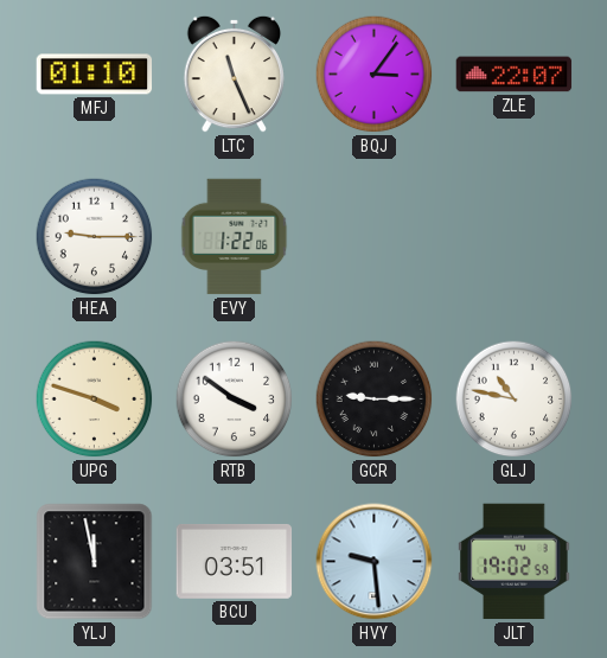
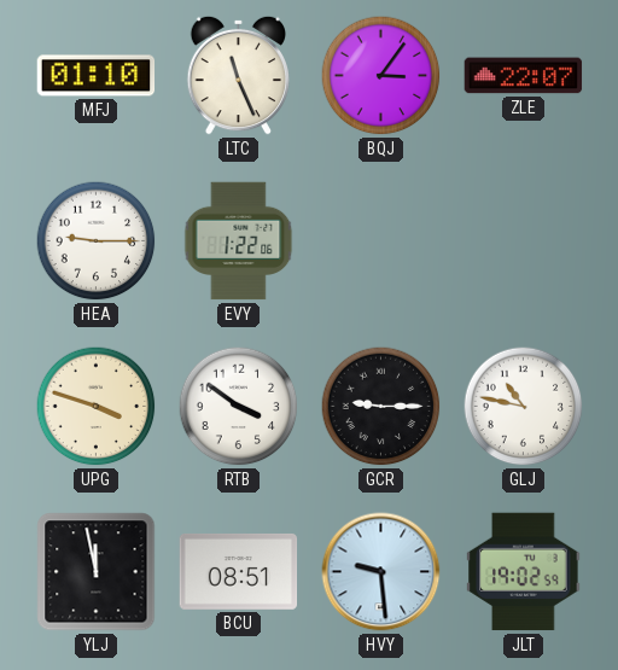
BCU: 03:51 -> 08:51 (239, 571)
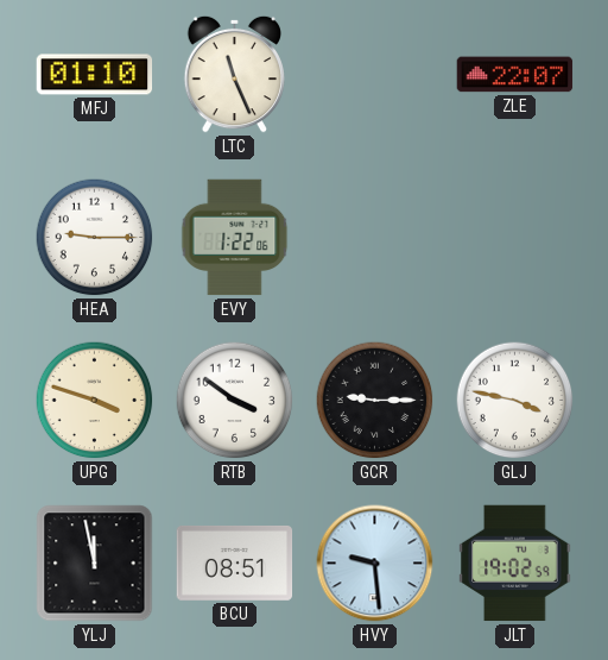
BQJ: 3:06 -> none (381, 76)
GLJ: 10:47 -> 3:47 (515, 401)
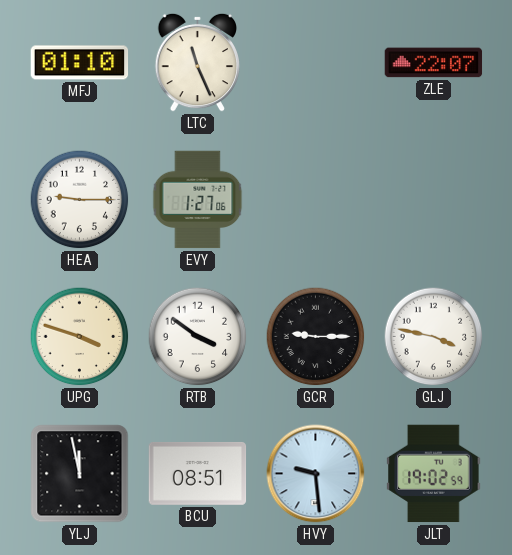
EVY: 1:22 -> 1:27 (198, 200)
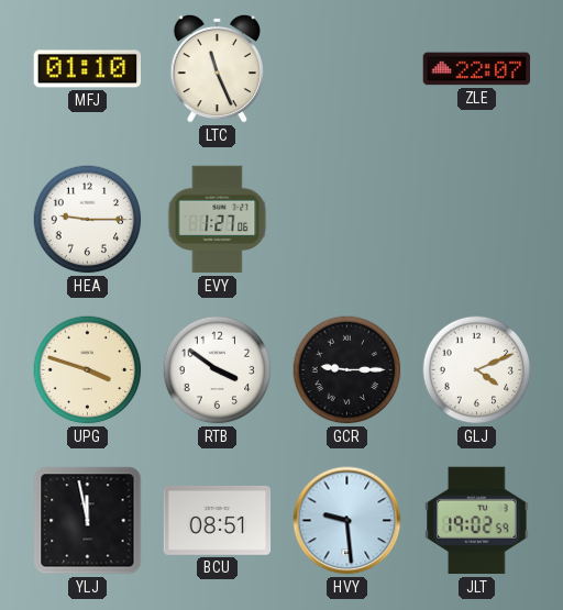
GLJ: 3:47 -> 4:11 (477, 370)
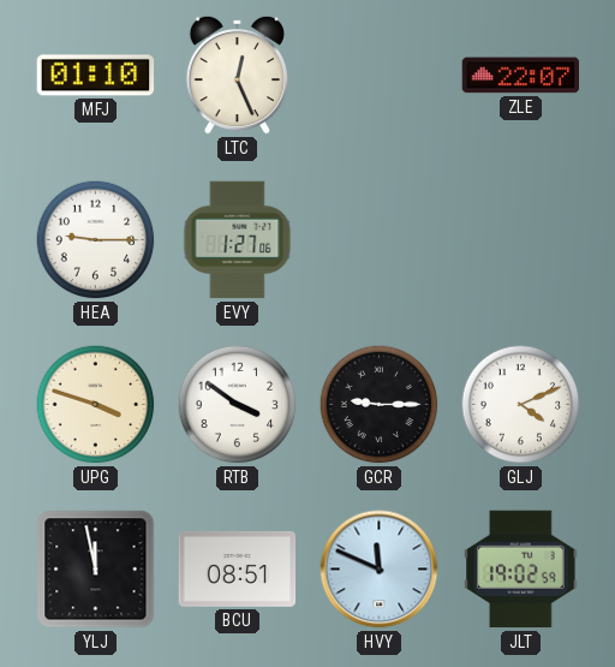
LTC: 11:26 -> 12:26 (238, 75)
HVY: 9:29 -> 11:49 (380, 570)
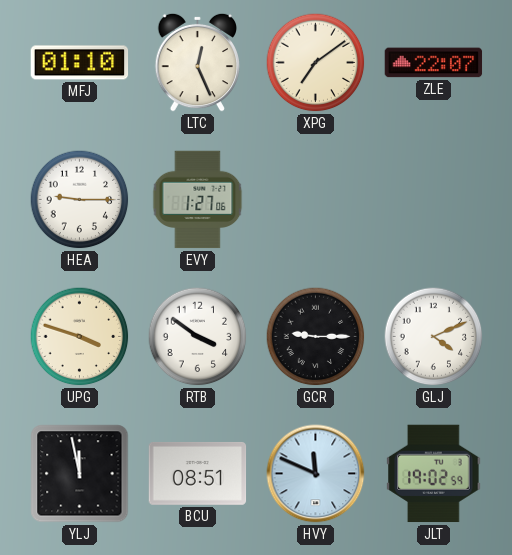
XPG: none -> 7:09 (316, 63)
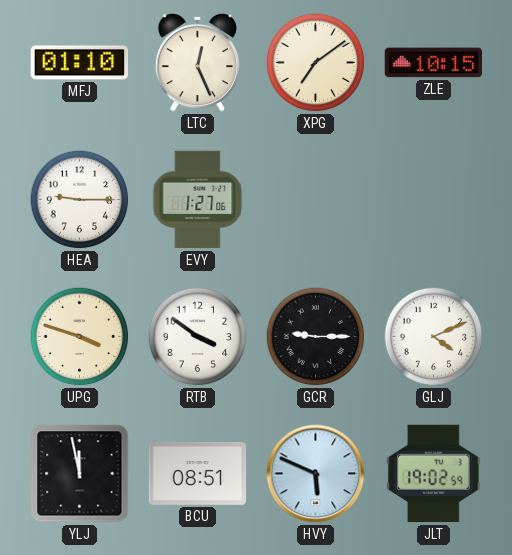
ZLE: 22:07 -> 10:15 (434, 63)
HVY: 11:49 -> 5:49 (316, 474)
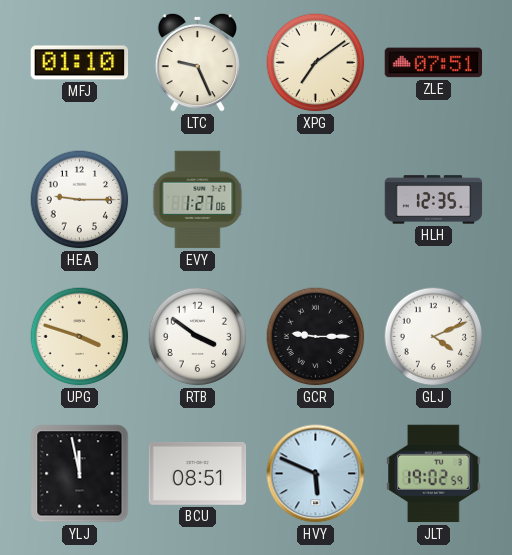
LTC: 12:26 -> 9:26 (198, 62)
ZLE: 10:15 -> 07:51 (434, 63)
HLH: none -> 12:35 (434, 200)
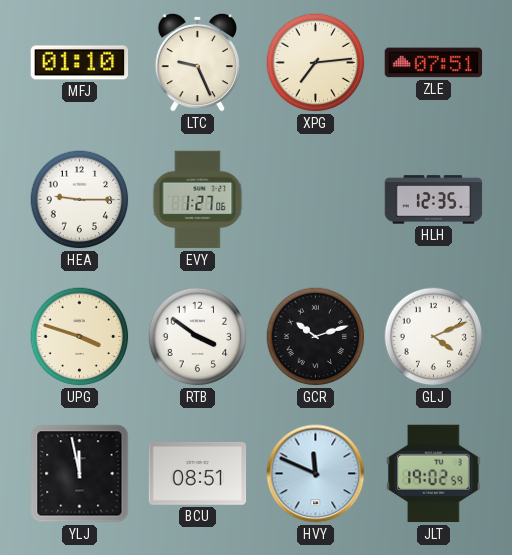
XPG: 7:09 -> 7:14 (316, 63)
GCR: 9:15 -> 10:12 (316, 337)
HVY: 5:49 -> 11:49 (316, 474)
